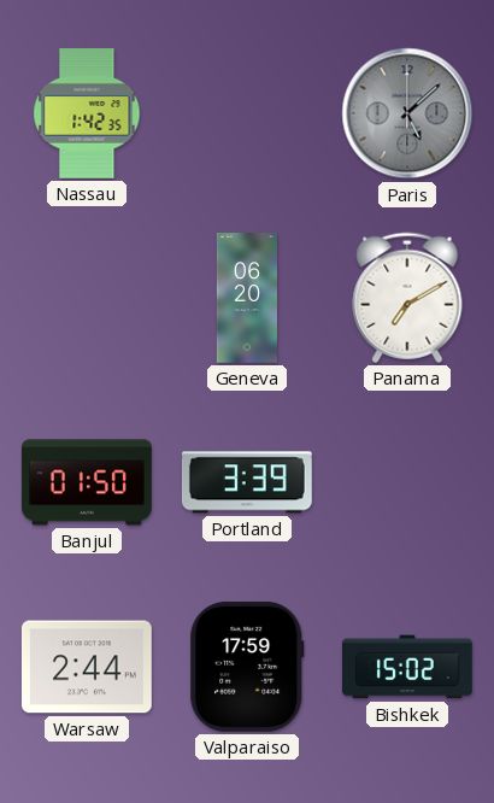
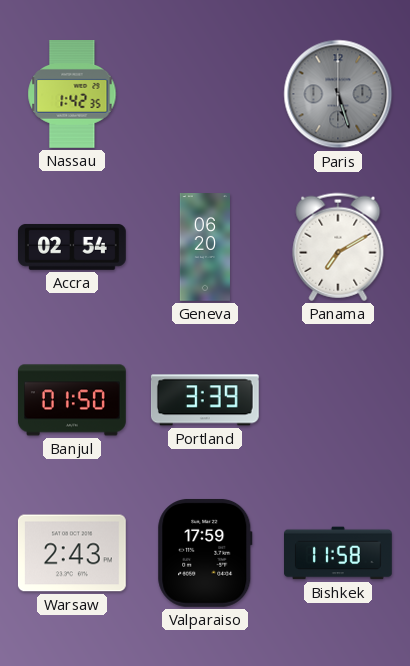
Paris: 5:08 -> 5:27 (338, 94)
Accra: none -> 02:54 (73, 247)
Warsaw: 2:44 -> 2:43 (72, 553)
Bishkek: 15:02 -> 11:58 (339, 553)
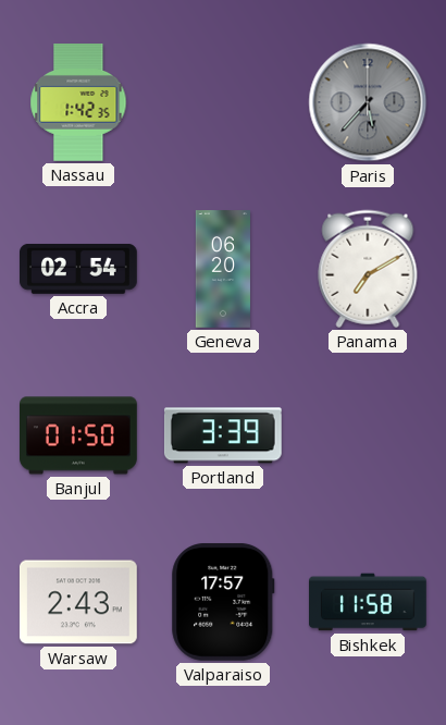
Paris: 5:27 -> 5:37 (368, 102)
Valparaiso: 17:59 -> 17:57 (223, 602)
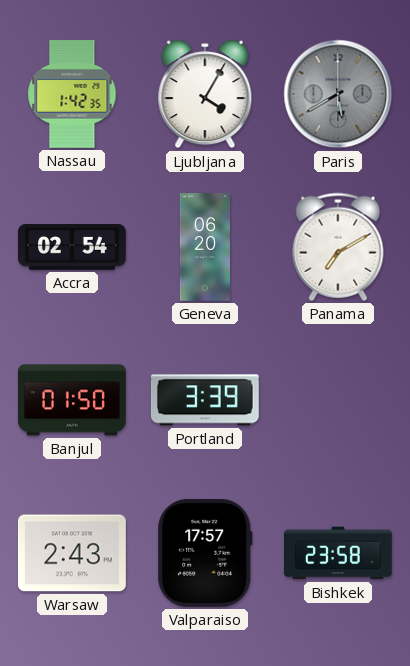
Ljubljana: none -> 4:05 (205, 94)
Paris: 5:37 -> 5:40 (338, 94)
Bishkek: 11:58 -> 23:58 (339, 553)
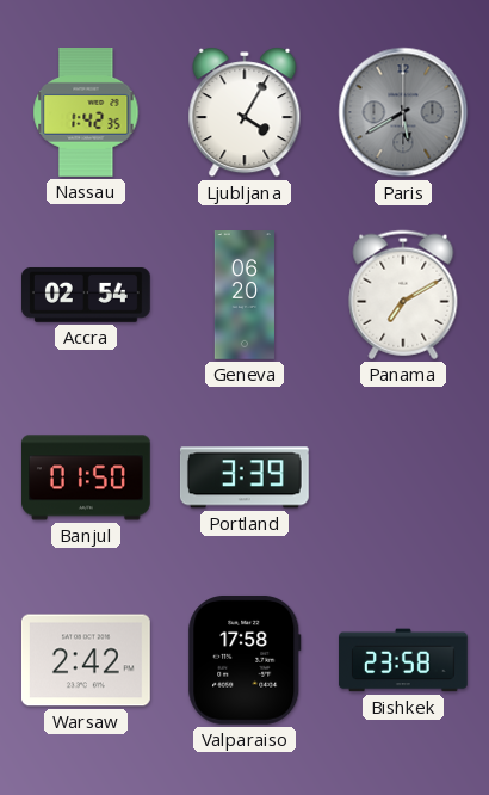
Warsaw: 2:43 -> 2:42 (86, 660)
Valparaiso: 17:57 -> 17:58 (244, 660)
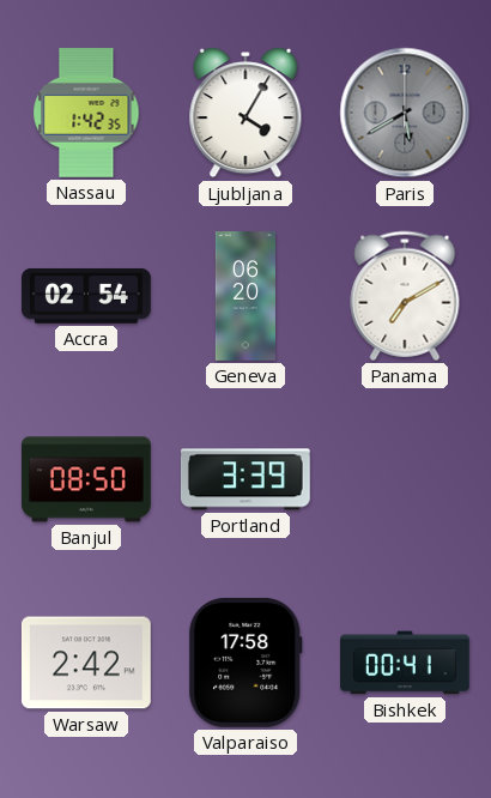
Banjul: 01:50 -> 08:50 (87, 479)
Bishkek: 23:58 -> 00:41 (406, 663)
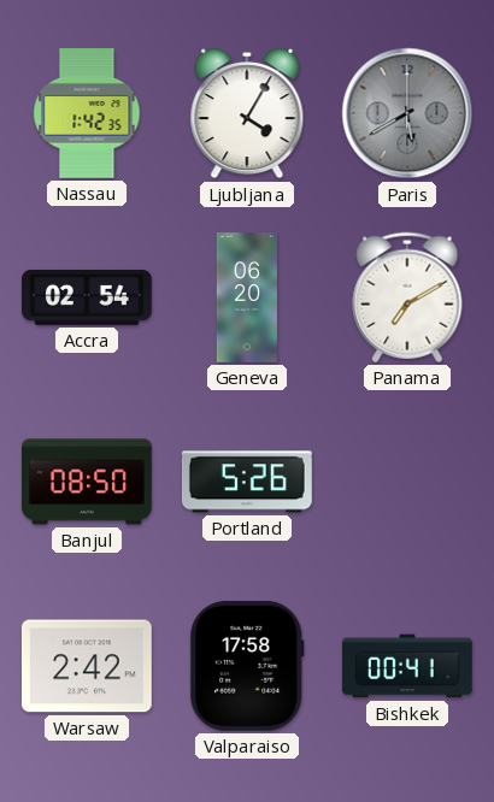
Portland: 3:39 -> 5:26 (247, 482)
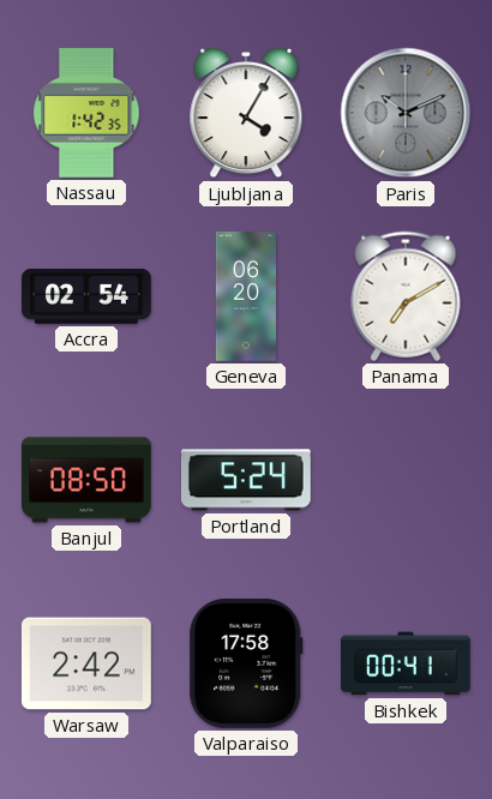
Paris: 5:40 -> 10:11 (406, 113)
Portland: 5:26 -> 5:24 (246, 480)
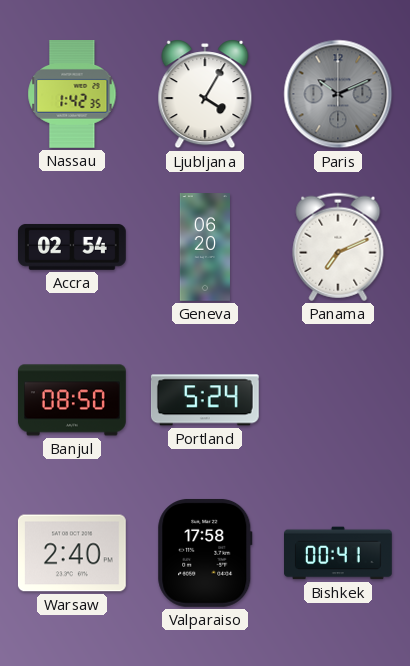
Panama: 7:10 -> 7:11 (338, 247)
Warsaw: 2:42 -> 2:40 (72, 553)
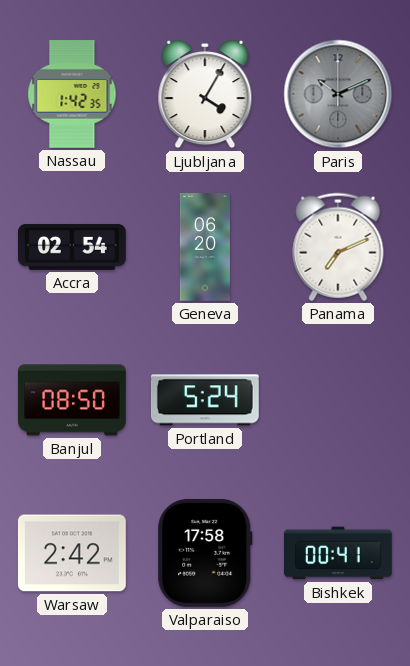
Warsaw: 2:40 -> 2:42 (72, 553)
